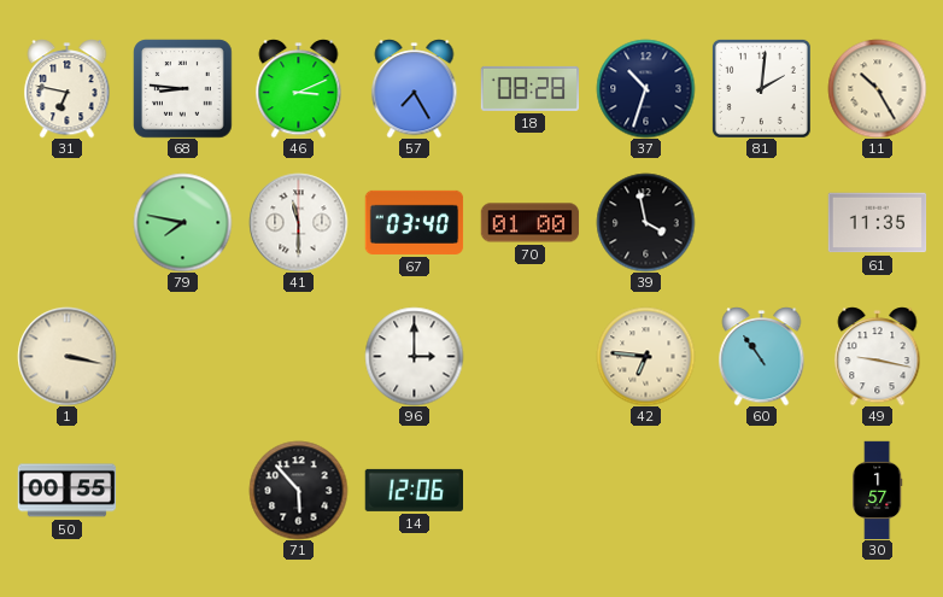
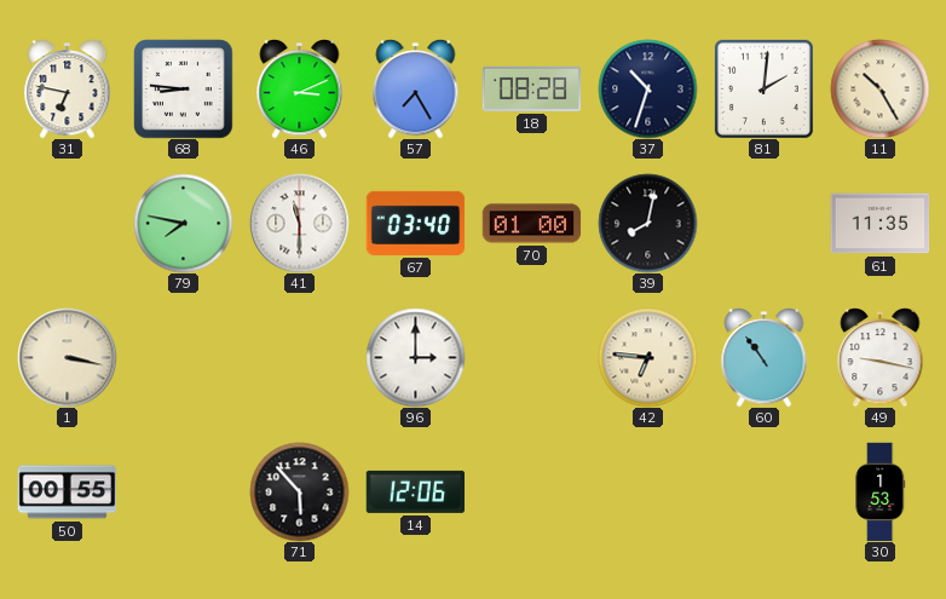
39: 3:58 -> 8:02 (647, 223)
30: 1:57 -> 1:53 (881, 491)
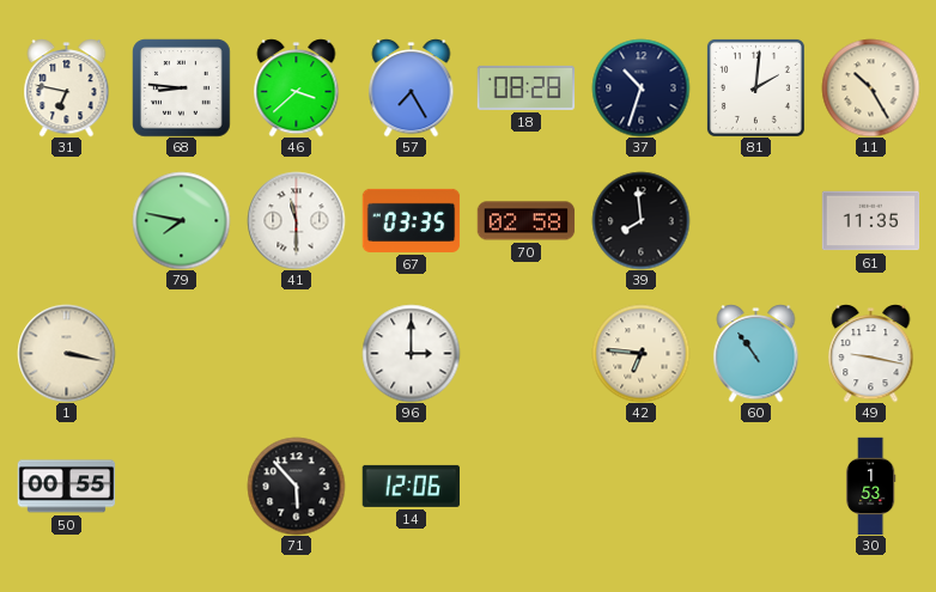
46: 3:11 -> 3:38 (297, 87)
67: 03:40 -> 03:35 (411, 220)
70: 01:00 -> 02:58 (525, 221)
39: 8:02 -> 7:59 (640, 220)
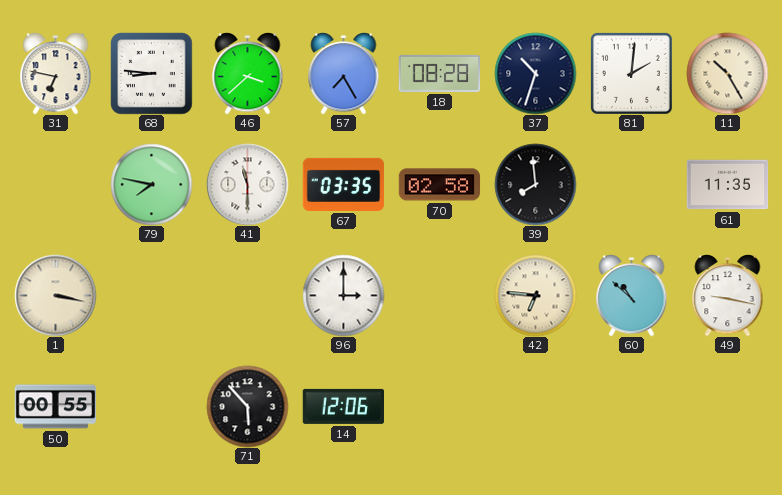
60: 10:54 -> 10:52 (632, 295)
30: 1:53 -> none (871, 486)
